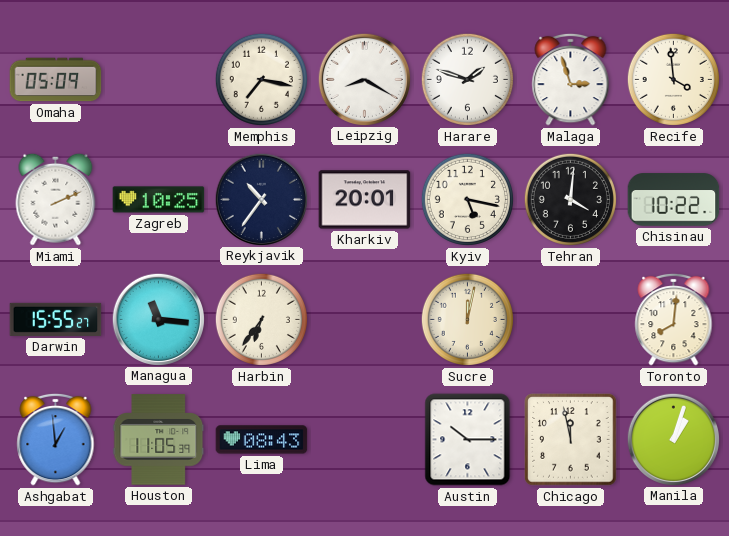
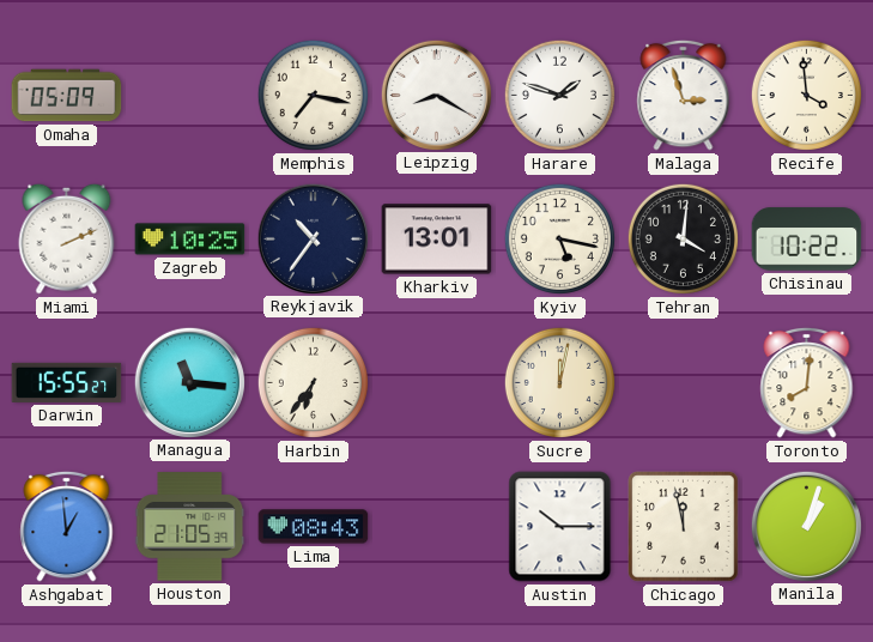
Kharkiv: 20:01 -> 13:01 (437, 240)
Houston: 11:05 -> 21:05 (190, 527)
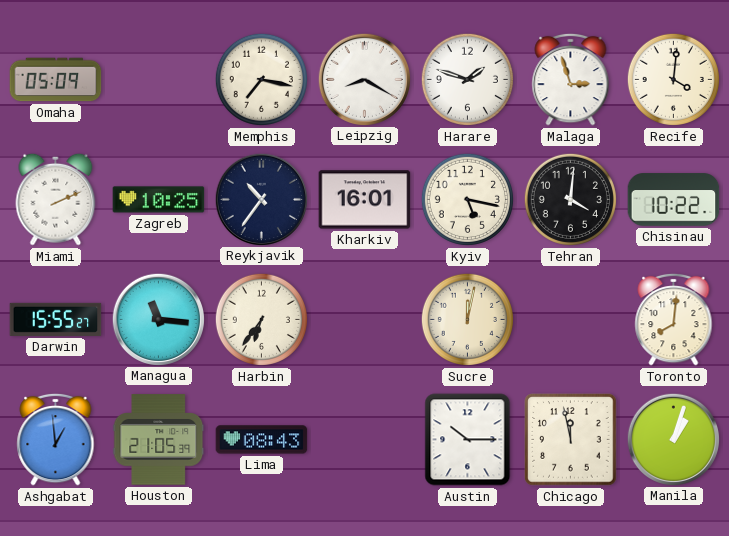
Recife: 3:59 -> 4:01 (673, 79)
Kharkiv: 13:01 -> 16:01 (365, 200)
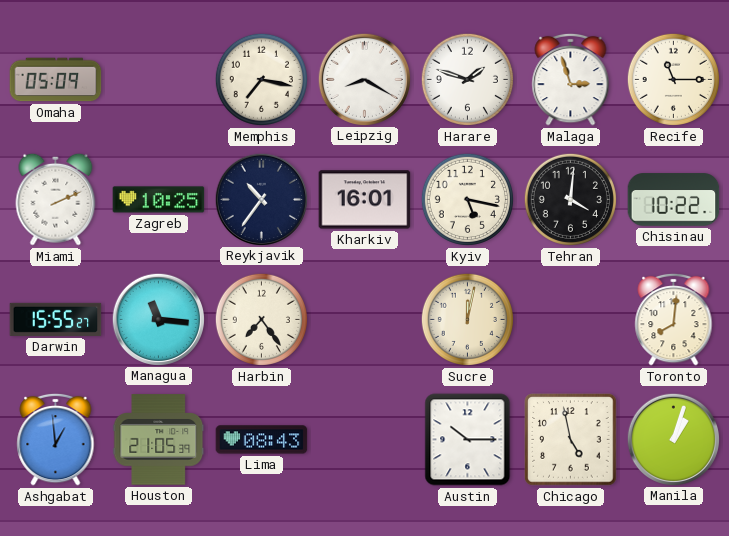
Recife: 4:01 -> 11:15 (673, 79)
Harbin: 6:36 -> 7:24 (261, 319)
Chicago: 11:58 -> 4:58 (571, 440)
